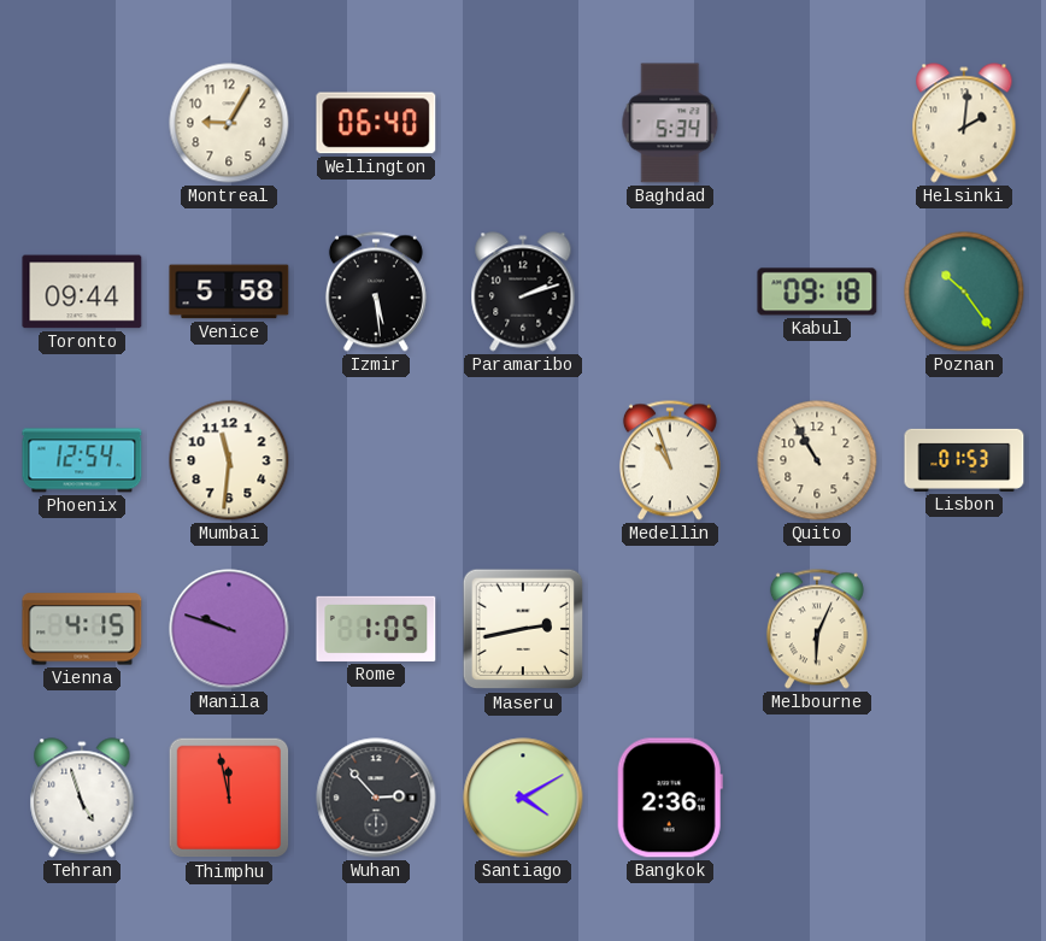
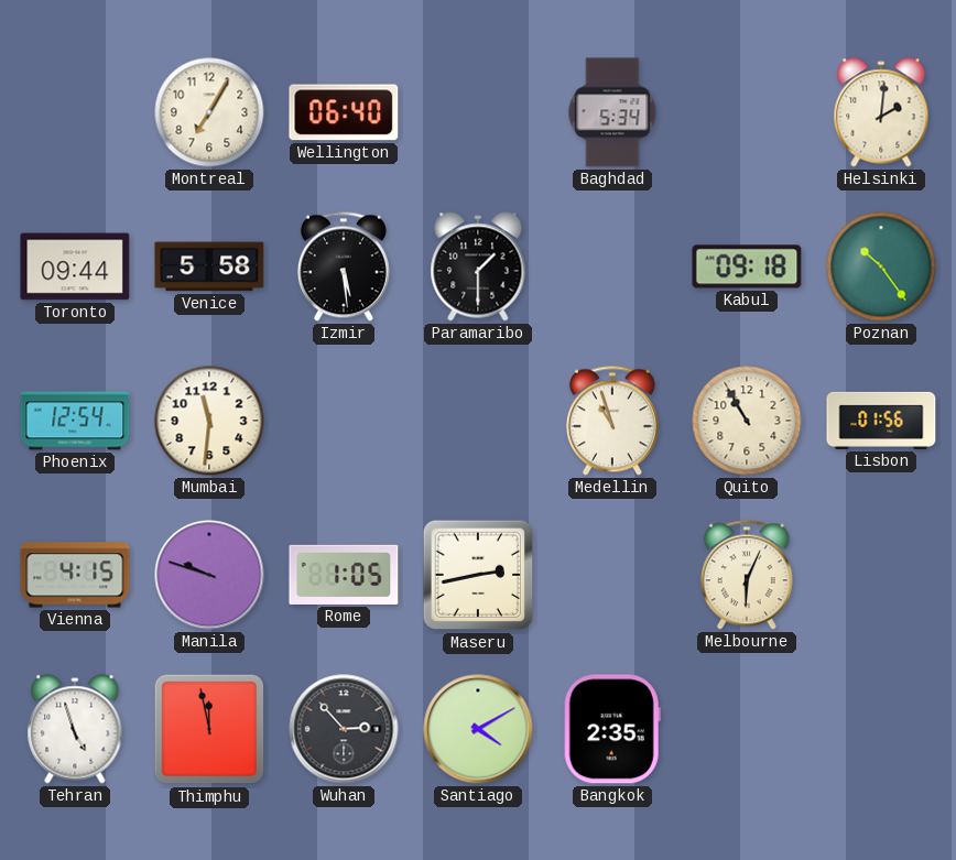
Montreal: 9:05 -> 7:05 (209, 112)
Paramaribo: 2:12 -> 1:30 (478, 266)
Lisbon: 01:53 -> 01:56 (881, 421)
Bangkok: 2:36 -> 2:35 (612, 729)
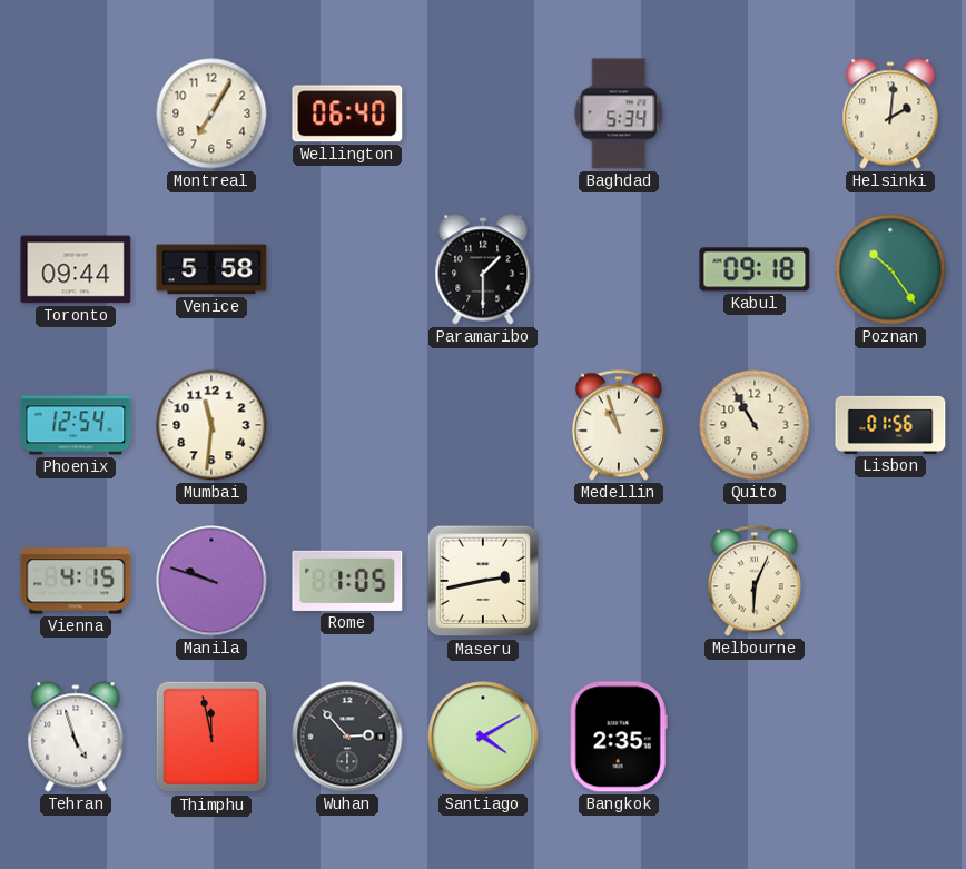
Izmir: 5:29 -> none (344, 266)
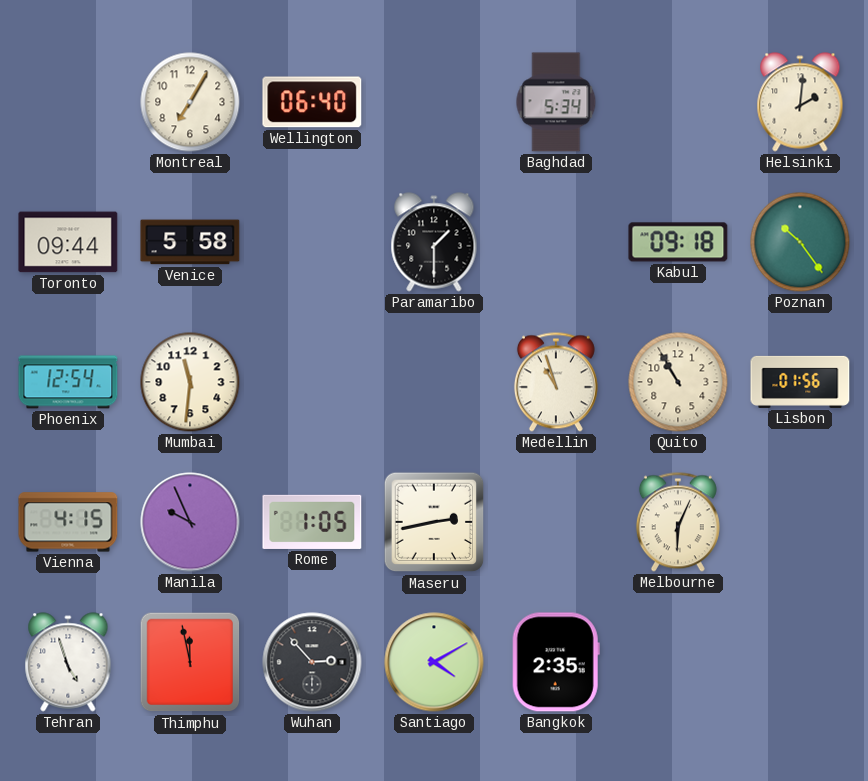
Manila: 9:48 -> 9:56 (190, 522)
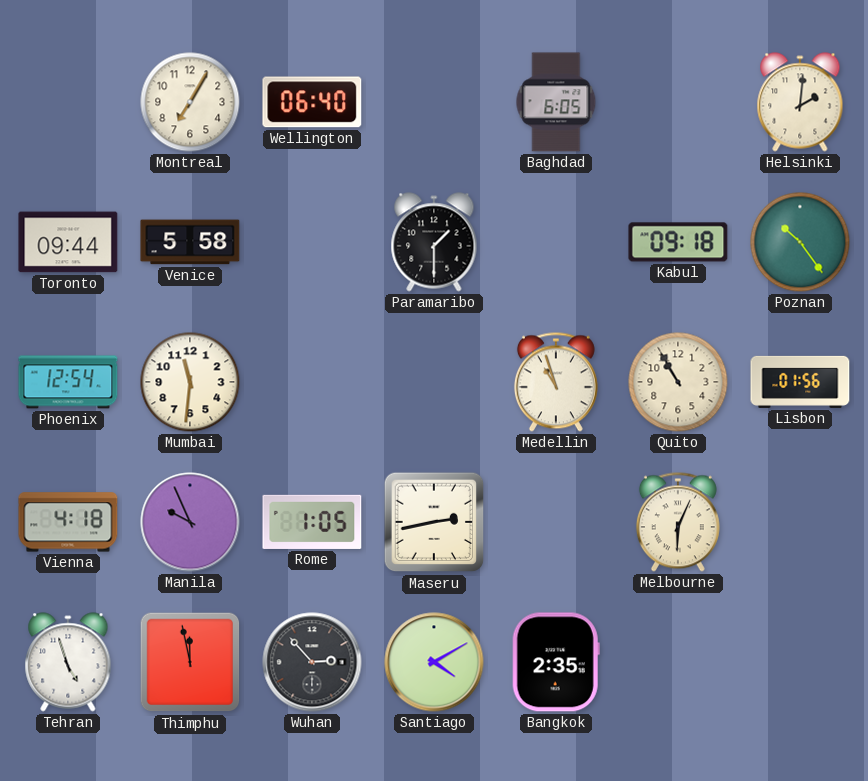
Baghdad: 5:34 -> 6:05 (556, 102)
Vienna: 4:15 -> 4:18 (68, 522)
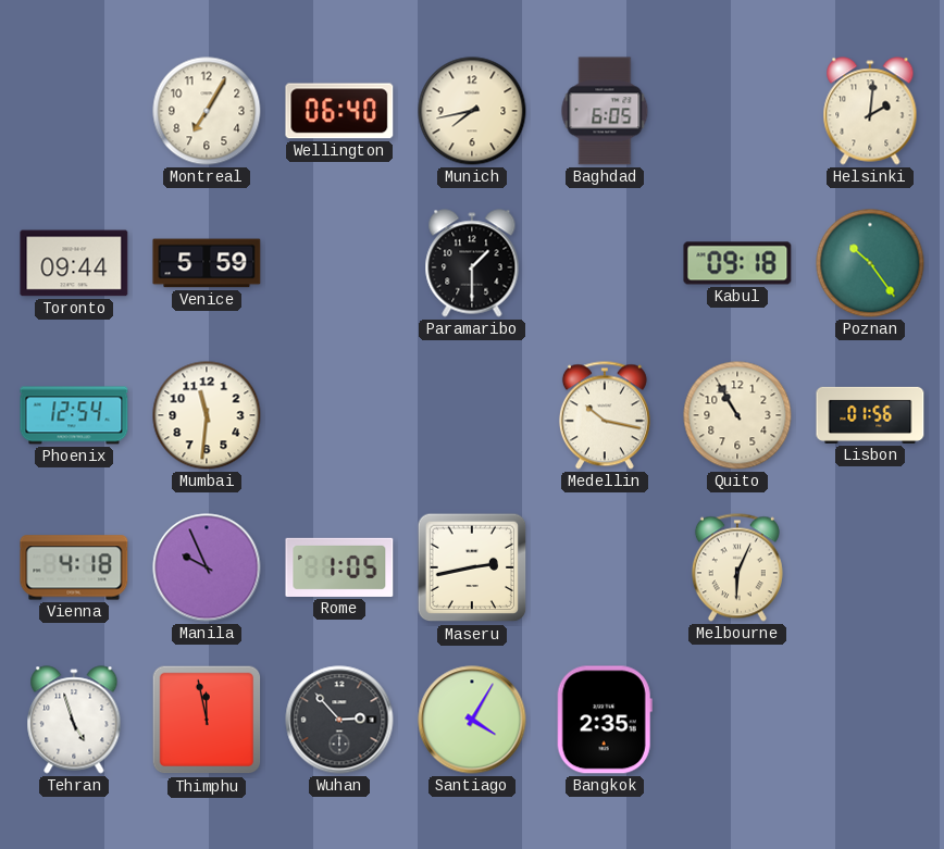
Munich: none -> 7:43 (472, 111)
Venice: 5:58 -> 5:59 (207, 263)
Medellin: 10:57 -> 10:17 (605, 415)
Santiago: 4:10 -> 4:05 (472, 720)
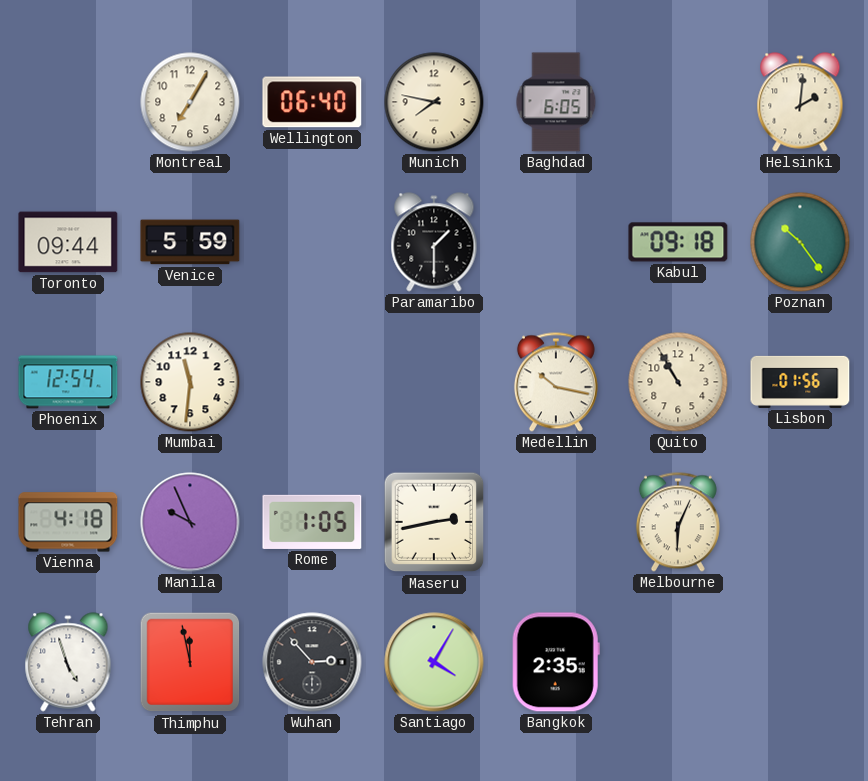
Munich: 7:43 -> 7:47 (434, 102)
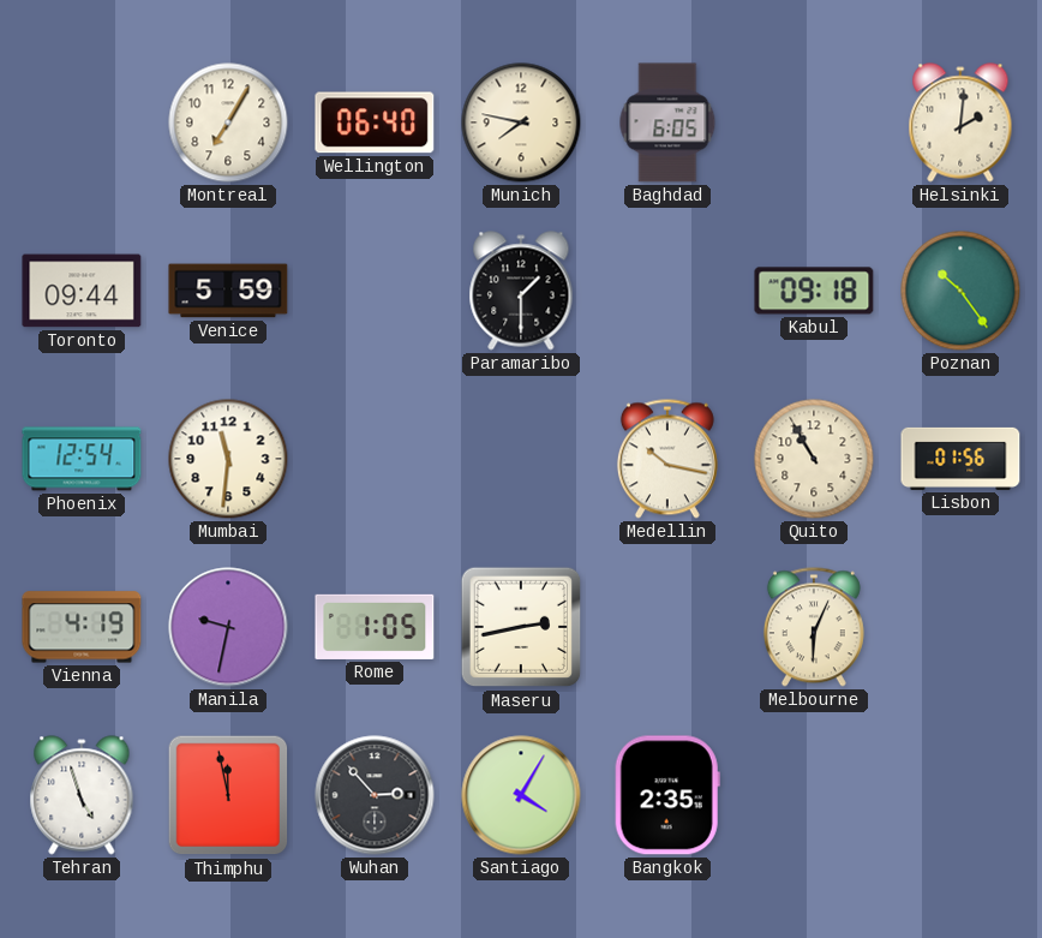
Vienna: 4:18 -> 4:19 (82, 627)
Manila: 9:56 -> 9:32 (228, 627)
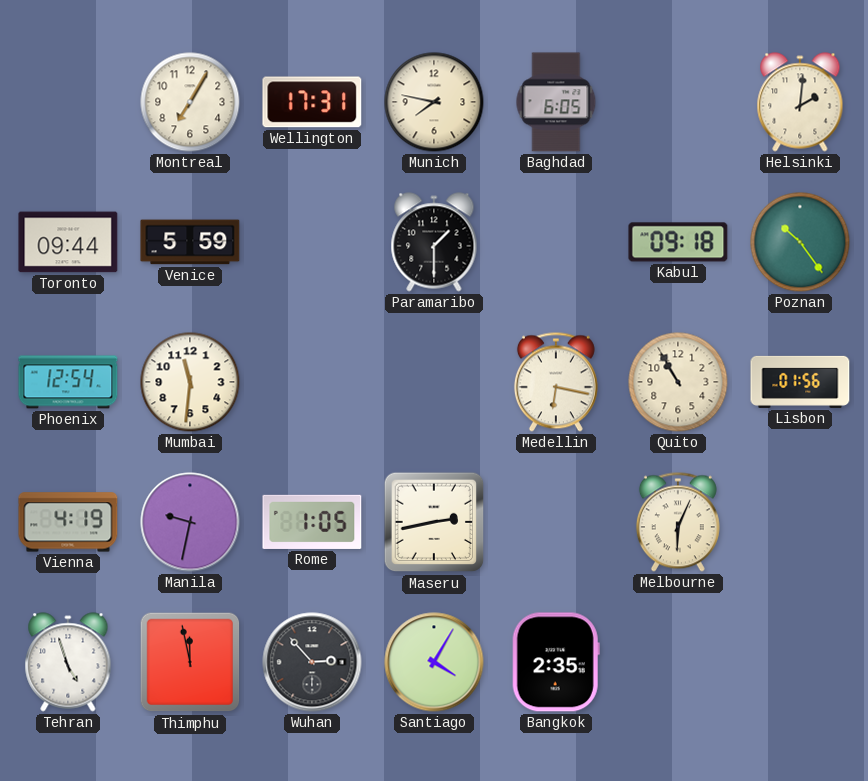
Wellington: 06:40 -> 17:31 (312, 102)
Medellin: 10:17 -> 6:17 (556, 382)
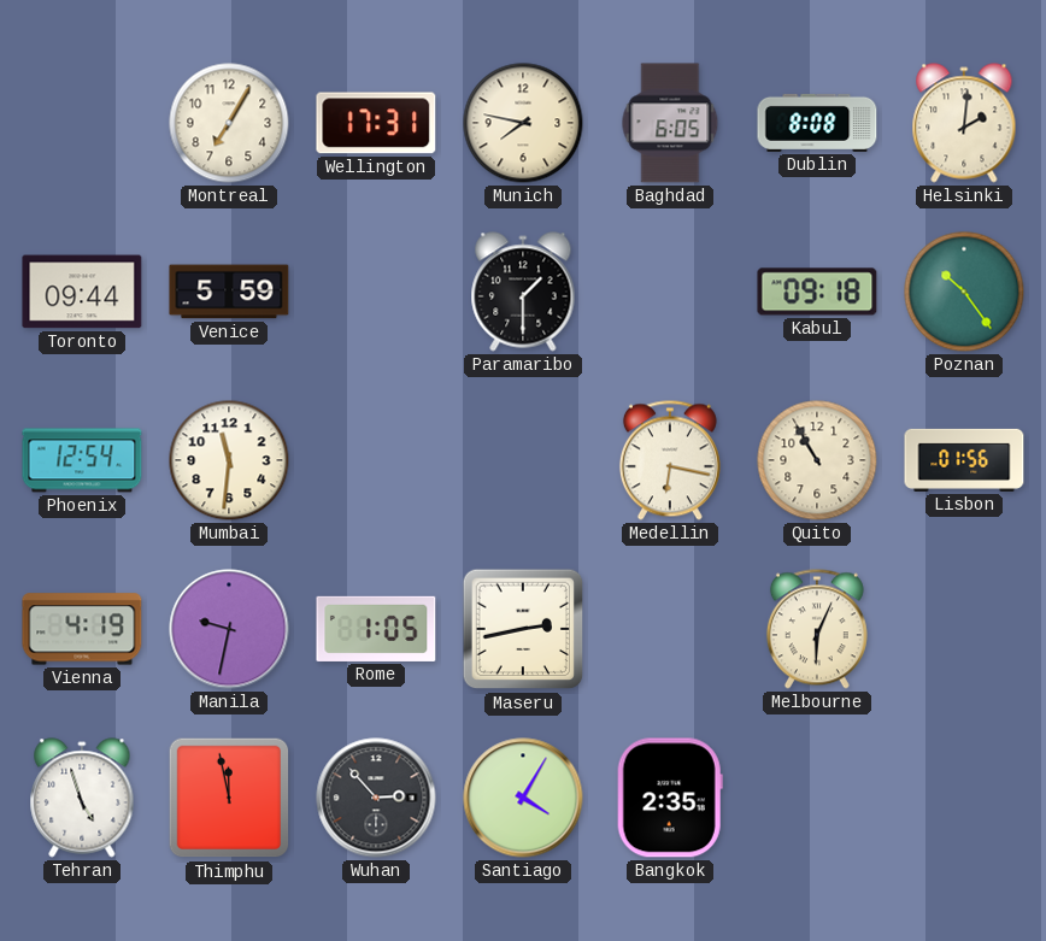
Dublin: none -> 8:08 (817, 123)
